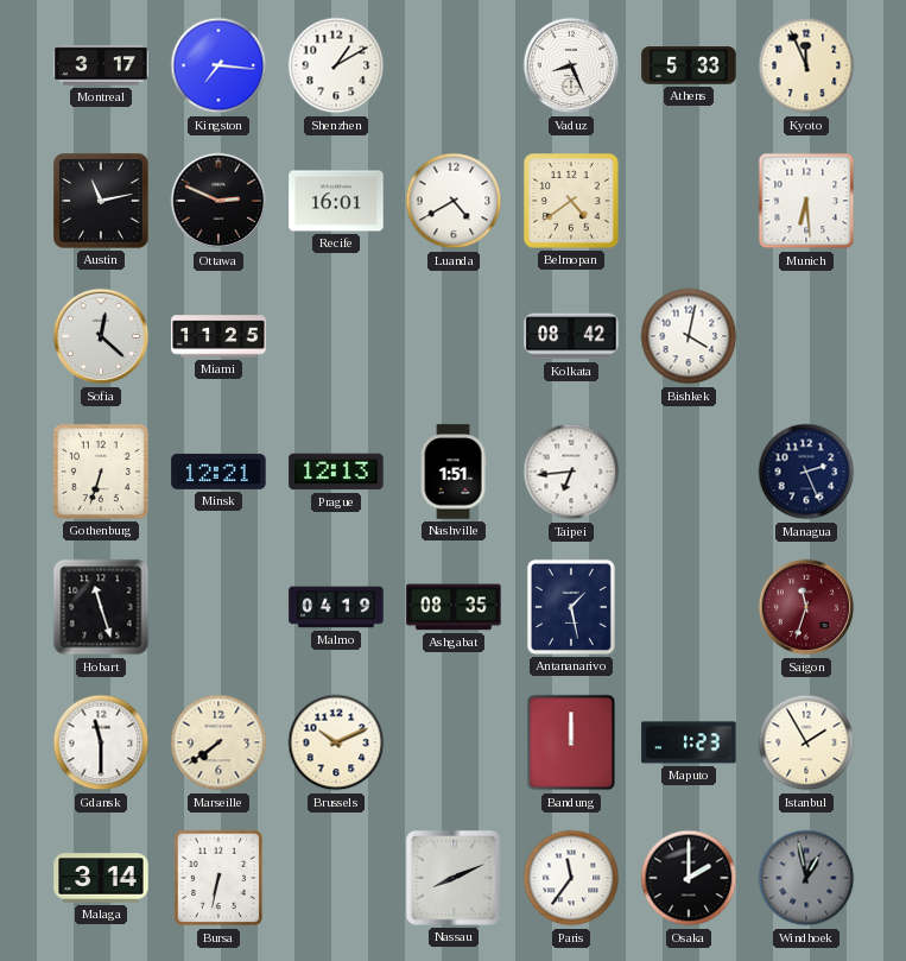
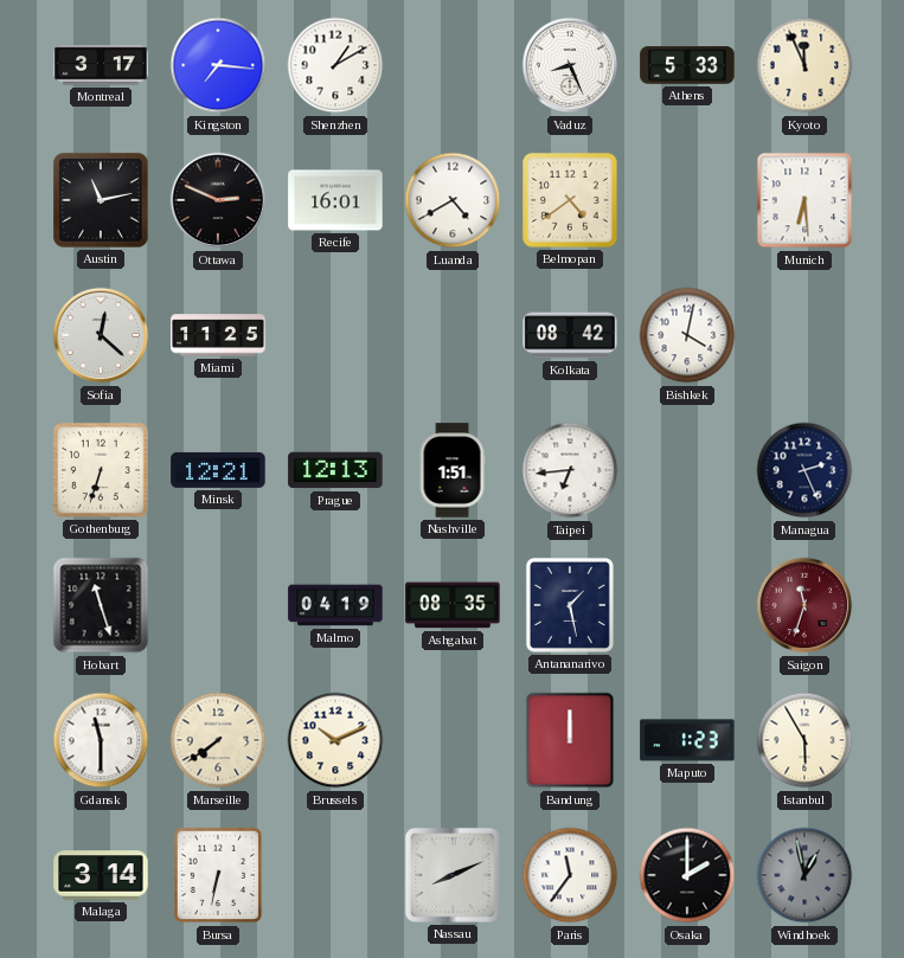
Istanbul: 1:55 -> 5:55 (804, 740)
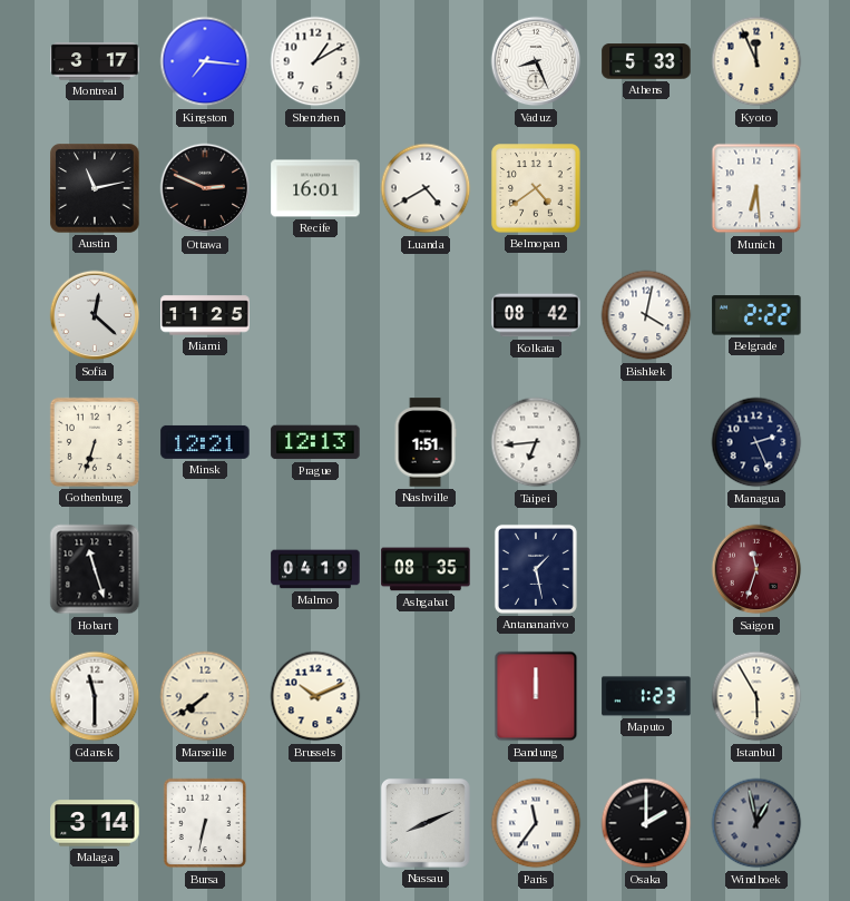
Belgrade: none -> 2:22 (756, 315)
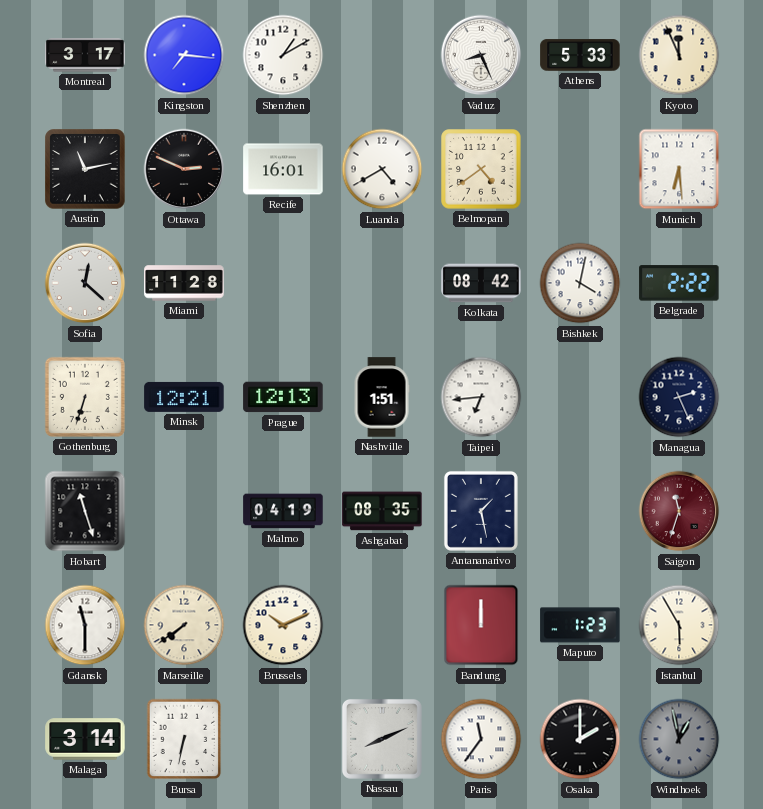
Miami: 11:25 -> 11:28 (184, 283)
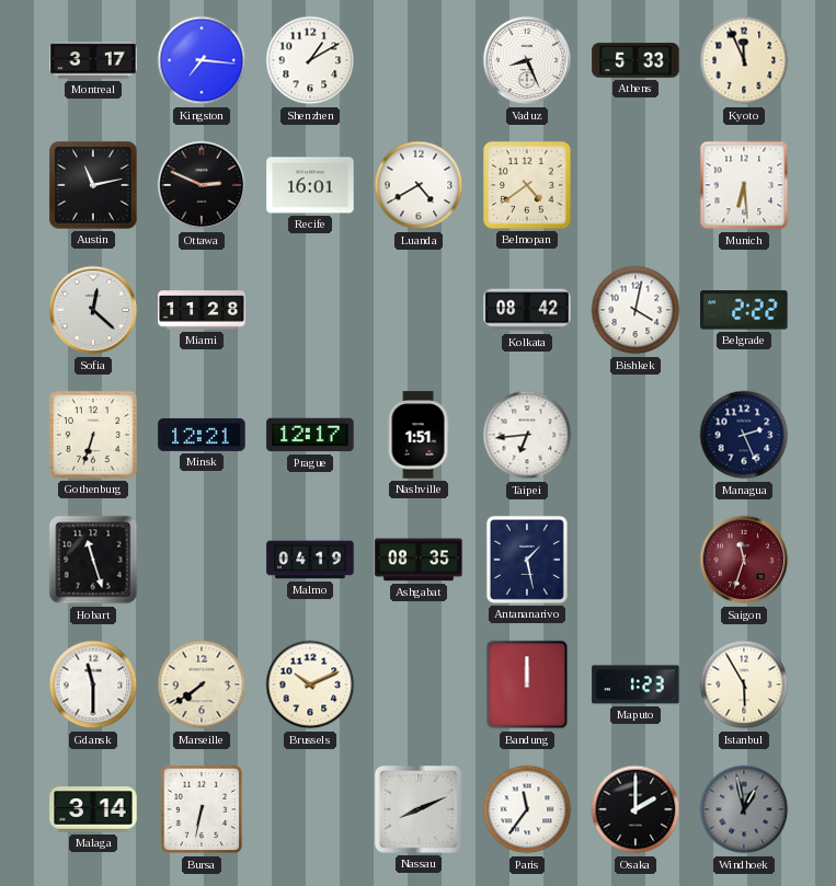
Prague: 12:13 -> 12:17 (310, 435)
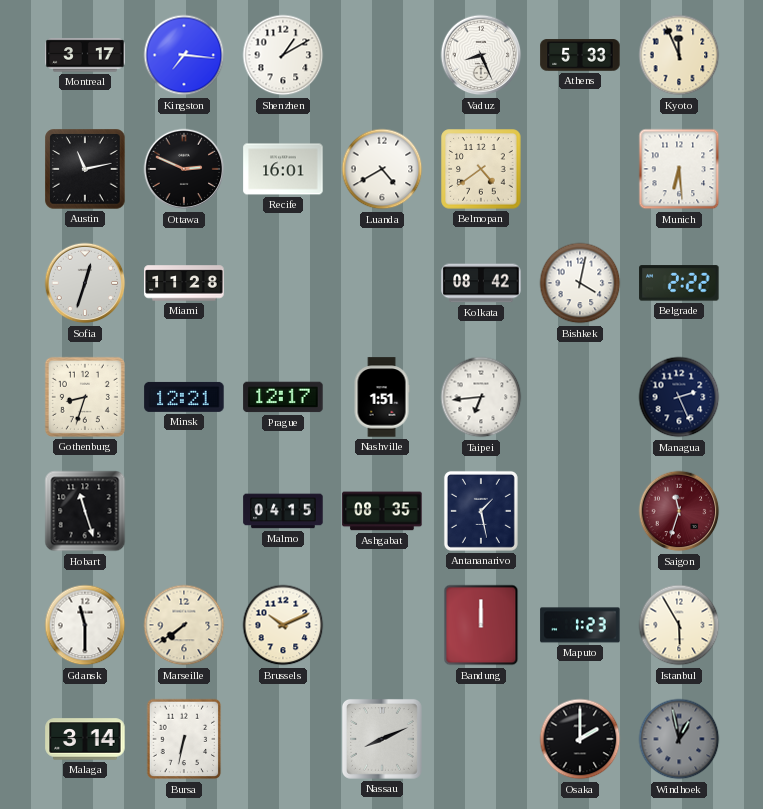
Sofia: 12:22 -> 12:33 (85, 283)
Gothenburg: 6:33 -> 8:33 (85, 397)
Malmo: 04:19 -> 04:15 (283, 511)
Paris: 11:36 -> none (527, 809)
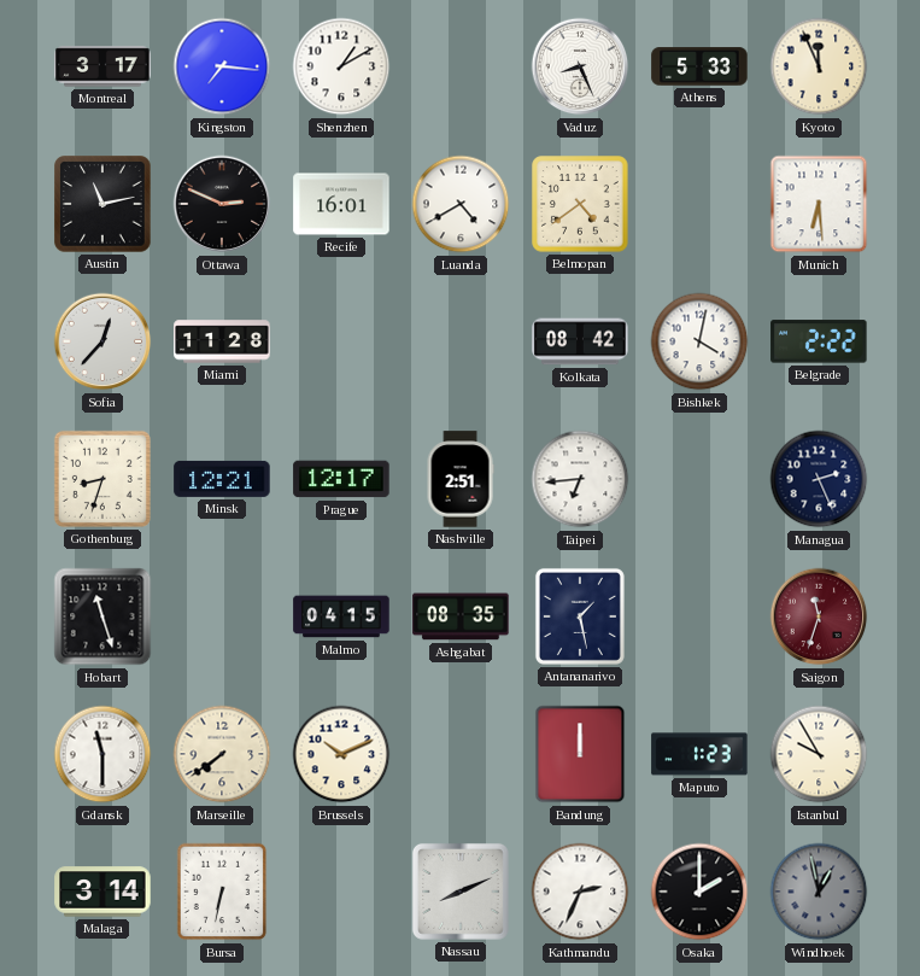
Sofia: 12:33 -> 12:37 (102, 341)
Nashville: 1:51 -> 2:51 (461, 479)
Istanbul: 5:55 -> 9:55 (819, 754)
Kathmandu: none -> 2:34 (580, 892)
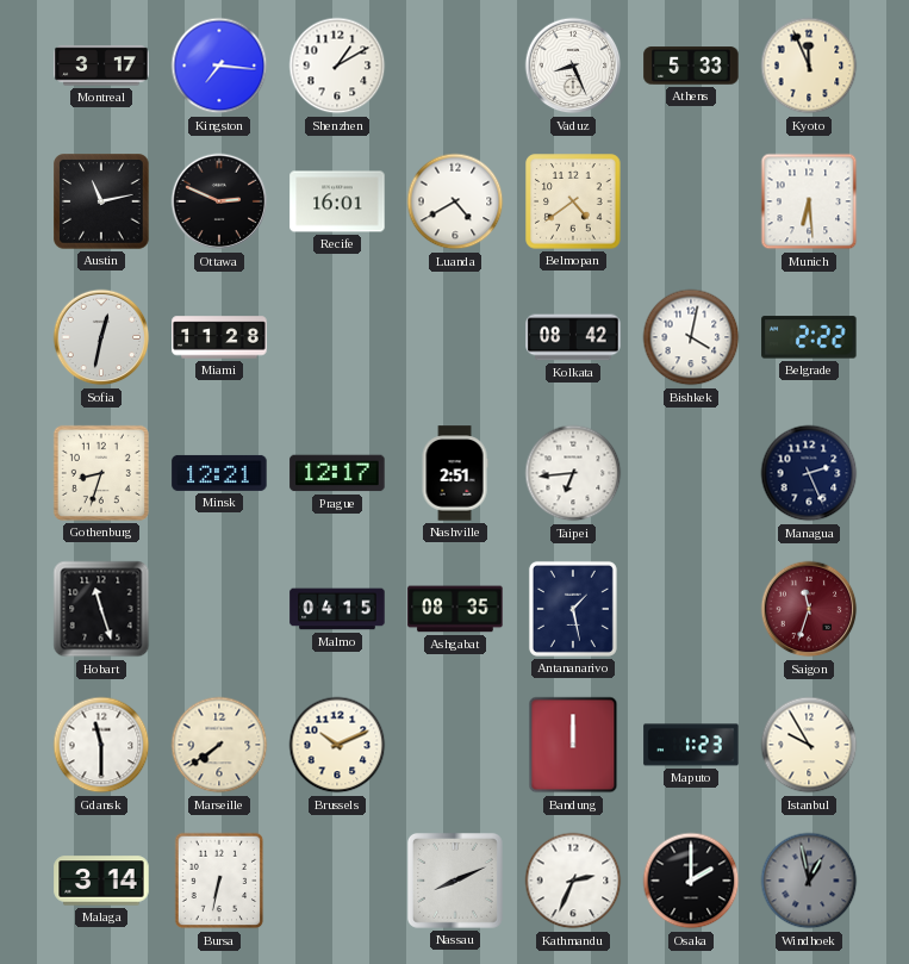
Sofia: 12:37 -> 12:32 (101, 337)
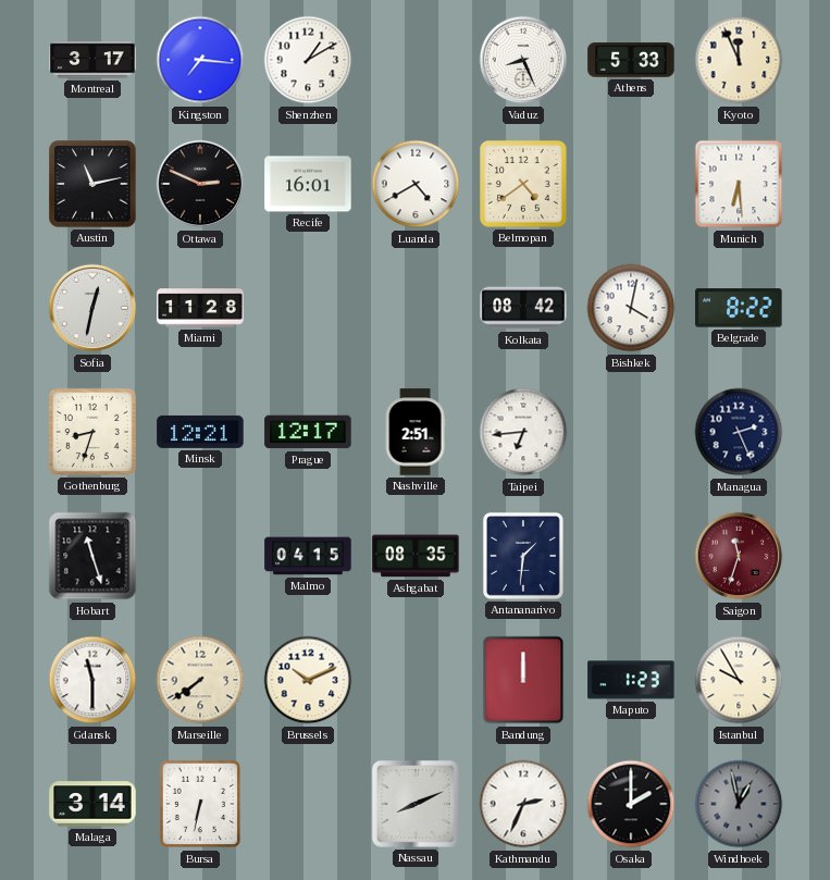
Belgrade: 2:22 -> 8:22 (739, 308)
Antananarivo: 1:28 -> 1:31 (523, 556)
